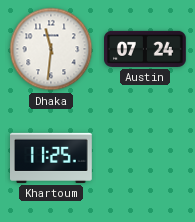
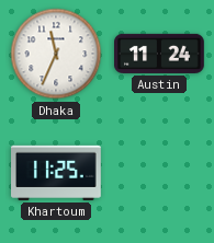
Dhaka: 11:31 -> 11:34 (56, 54)
Austin: 07:24 -> 11:24 (160, 54)
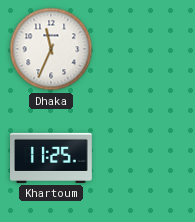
Austin: 11:24 -> none (160, 54)
